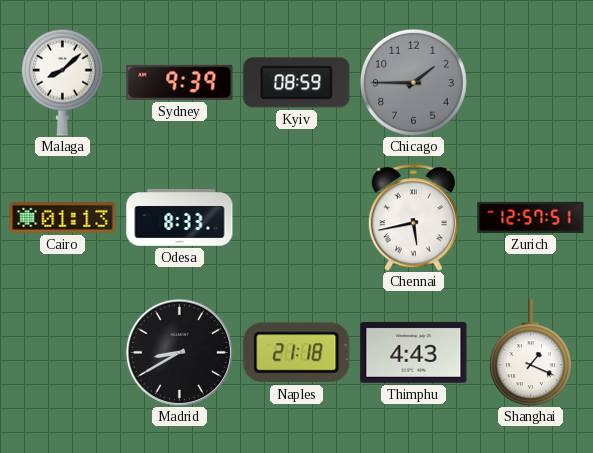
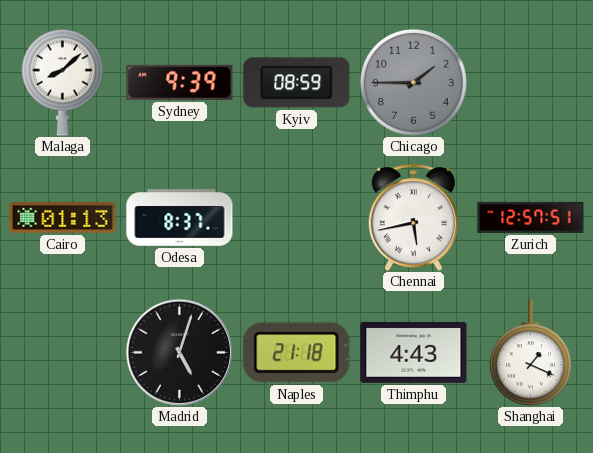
Odesa: 8:33 -> 8:37 (180, 218)
Madrid: 8:40 -> 5:03 (179, 352)
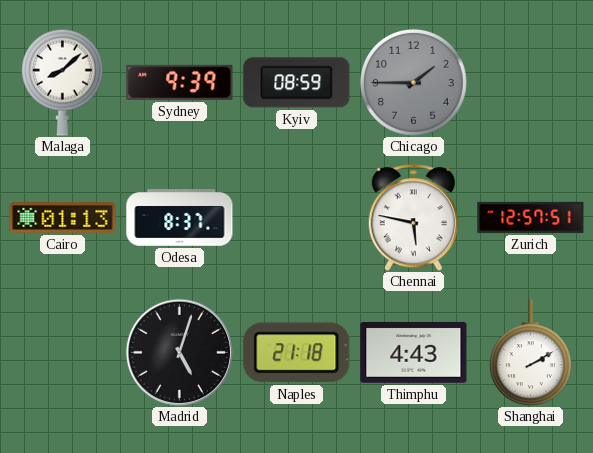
Chennai: 5:43 -> 5:47 (413, 218)
Shanghai: 1:19 -> 2:10 (530, 353)
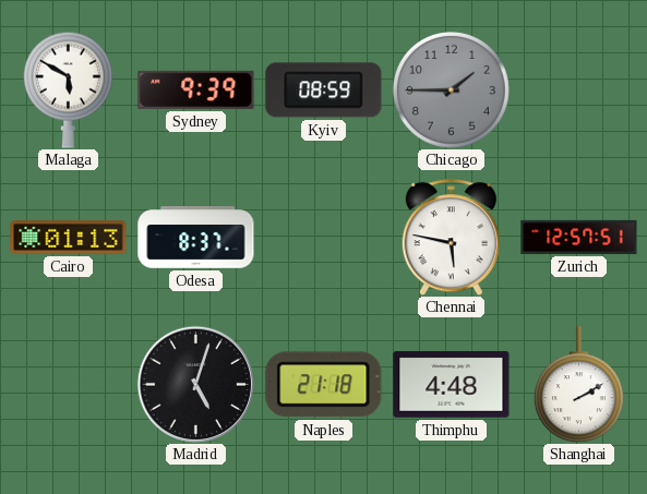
Malaga: 8:08 -> 5:50 (68, 89)
Thimphu: 4:43 -> 4:48 (452, 384)
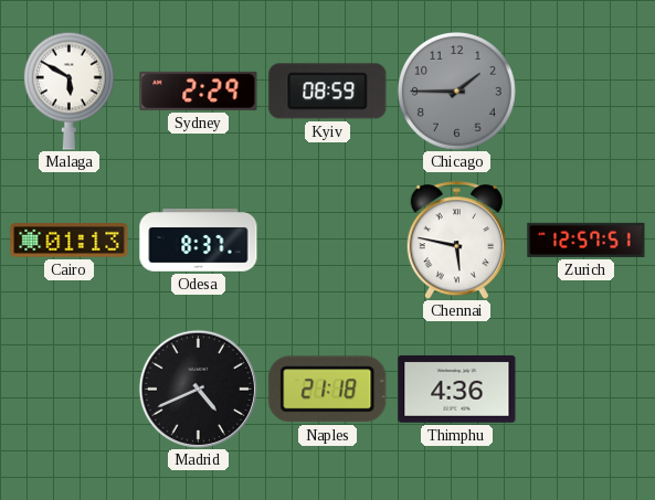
Sydney: 9:39 -> 2:29 (199, 91)
Madrid: 5:03 -> 4:41 (198, 389)
Thimphu: 4:48 -> 4:36 (457, 389)
Shanghai: 2:10 -> none (578, 385)
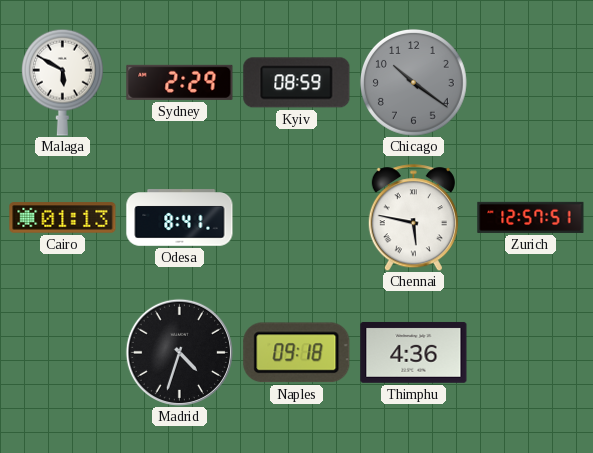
Chicago: 1:45 -> 10:21 (414, 83)
Odesa: 8:37 -> 8:41 (180, 218)
Madrid: 4:41 -> 4:33 (179, 352)
Naples: 21:18 -> 09:18 (297, 353)
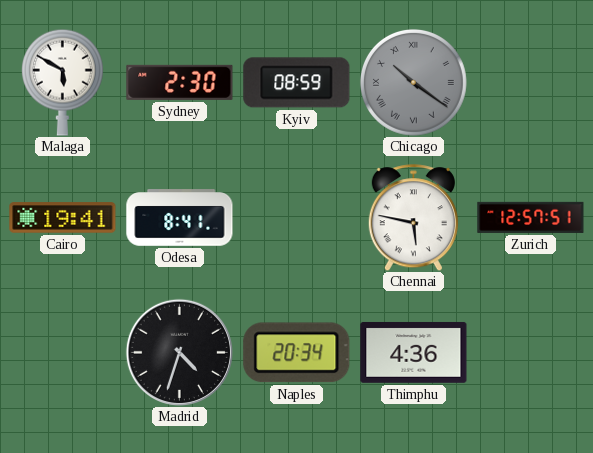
Sydney: 2:29 -> 2:30 (180, 82)
Chicago numerals: Arabic -> Roman (414, 83)
Cairo: 01:13 -> 19:41 (63, 218)
Naples: 09:18 -> 20:34 (297, 353)
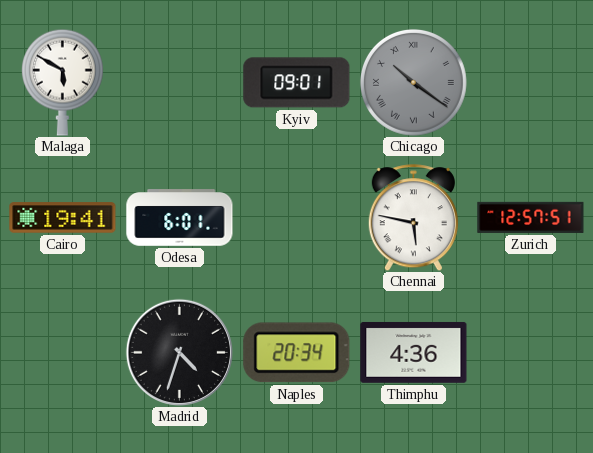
Sydney: 2:30 -> none (180, 82)
Kyiv: 08:59 -> 09:01 (297, 83)
Odesa: 8:41 -> 6:01 (180, 218)
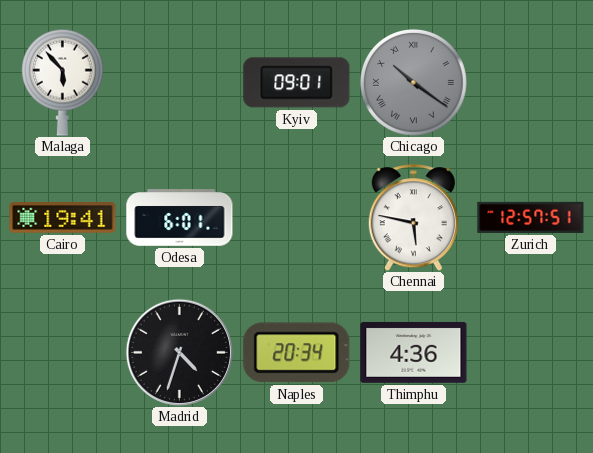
Malaga: 5:50 -> 5:53 (62, 82)
